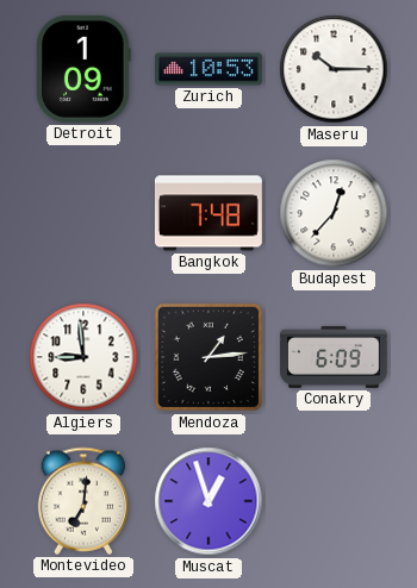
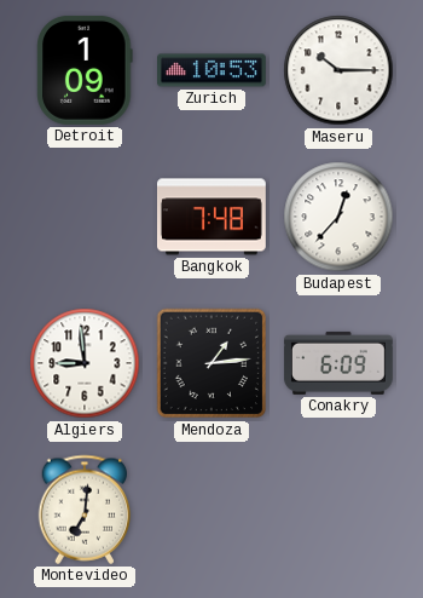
Muscat: 12:57 -> none (208, 501)
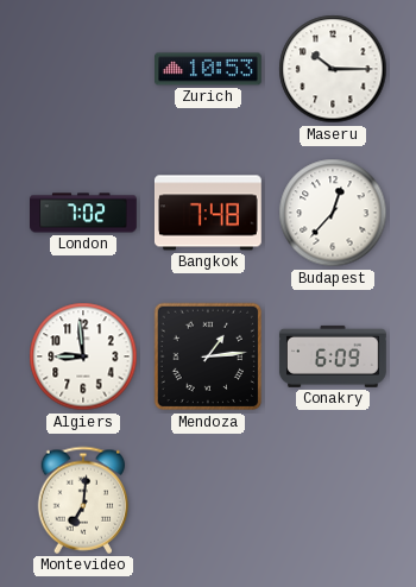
Detroit: 1:09 -> none (85, 70)
London: none -> 7:02 (84, 213)
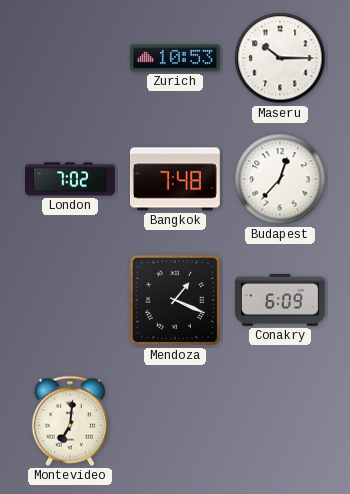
Algiers: 8:59 -> none (83, 356)
Mendoza: 1:14 -> 1:19 (175, 300)
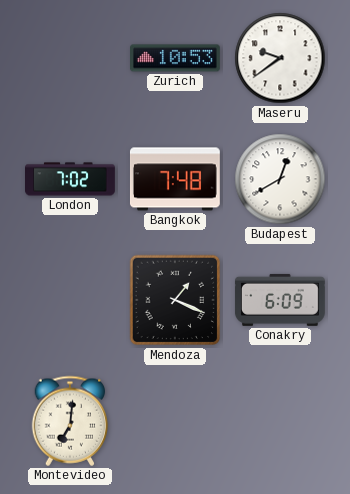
Maseru: 10:15 -> 9:39 (280, 58)
Budapest: 12:37 -> 12:40 (280, 179)
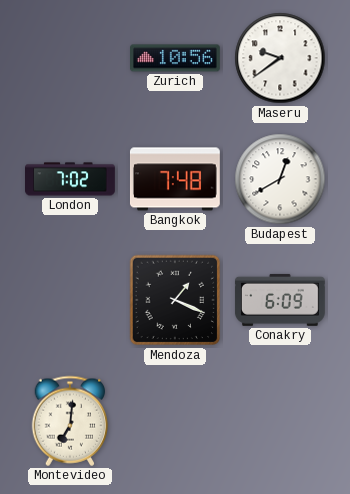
Zurich: 10:53 -> 10:56 (176, 58)
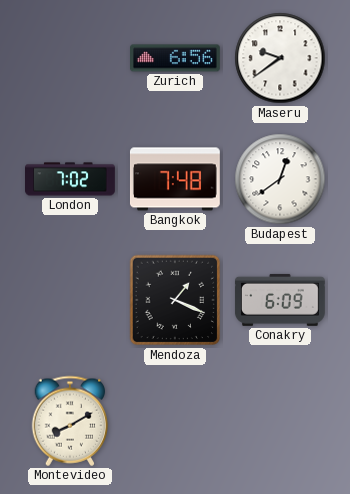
Zurich: 10:56 -> 6:56 (176, 58)
Budapest: 12:40 -> 12:39 (280, 179)
Montevideo: 7:01 -> 8:10 (70, 421)
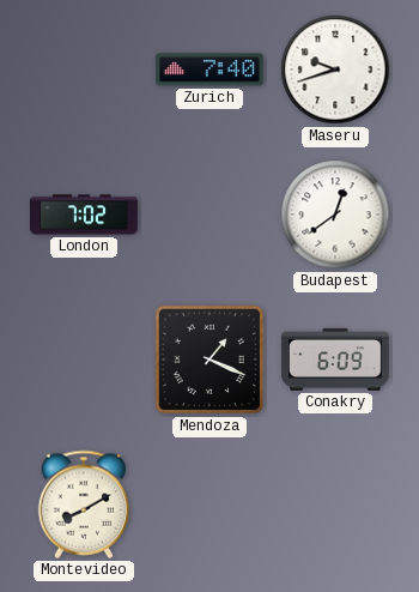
Zurich: 6:56 -> 7:40 (211, 70)
Maseru: 9:39 -> 9:42 (335, 70)
Bangkok: 7:48 -> none (175, 179)
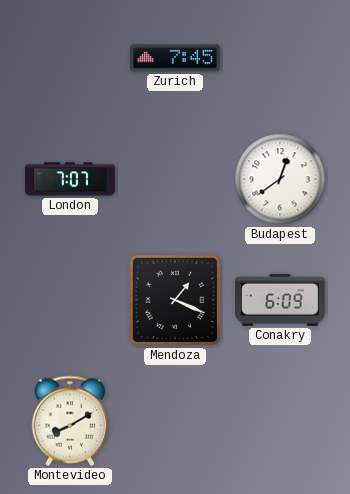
Zurich: 7:40 -> 7:45 (176, 58)
Maseru: 9:42 -> none (335, 70)
London: 7:02 -> 7:07 (71, 179)
